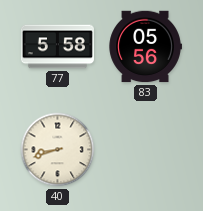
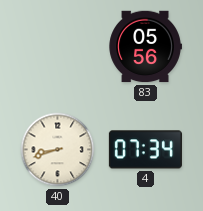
77: 5:58 -> none (57, 47)
4: none -> 07:34 (145, 150)
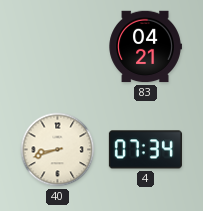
83: 05:56 -> 04:21 (145, 47)
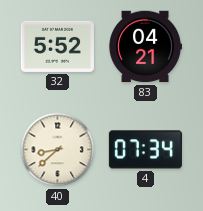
32: none -> 5:52 (57, 46)
40: 8:42 -> 8:38 (58, 150)
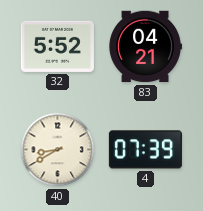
40: 8:38 -> 8:40 (58, 150)
4: 07:34 -> 07:39 (145, 150)
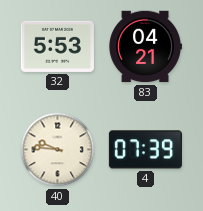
32: 5:52 -> 5:53 (57, 46)
40: 8:40 -> 9:46 (58, 150)
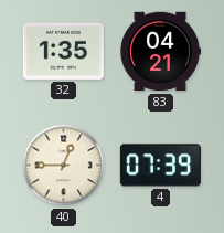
32: 5:53 -> 1:35 (63, 51)
40: 9:46 -> 12:45 (64, 166)
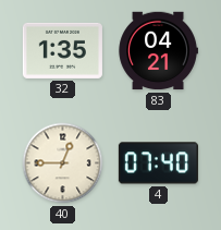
4: 07:39 -> 07:40 (158, 164)
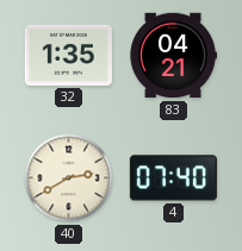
40: 12:45 -> 2:40 (69, 178)
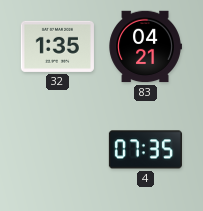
40: 2:40 -> none (69, 178)
4: 07:40 -> 07:35 (145, 150)
